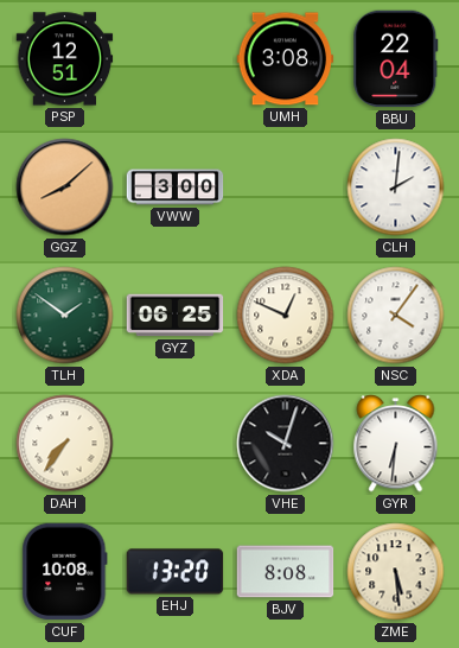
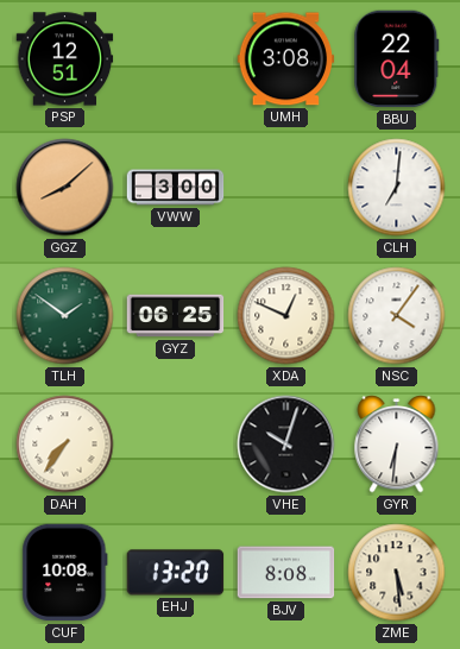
CLH: 2:01 -> 7:01 (397, 188)
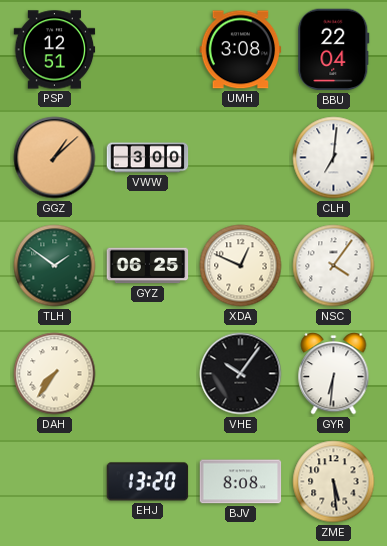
GGZ: 8:08 -> 1:08 (55, 158)
VHE: 10:03 -> 10:06 (241, 374)
CUF: 10:08 -> none (65, 573)
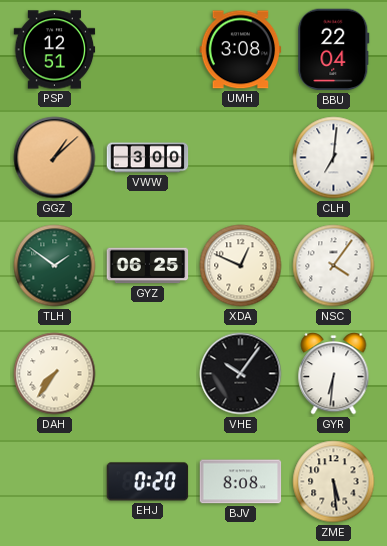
EHJ: 13:20 -> 0:20 (148, 482)
